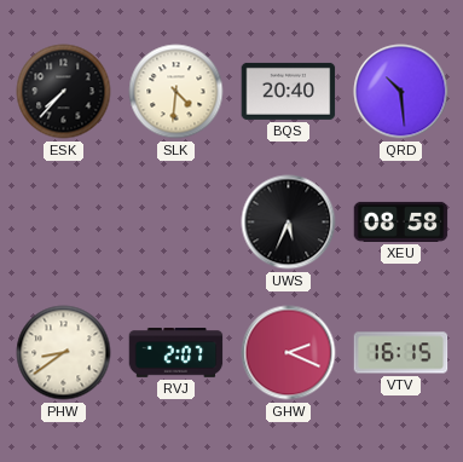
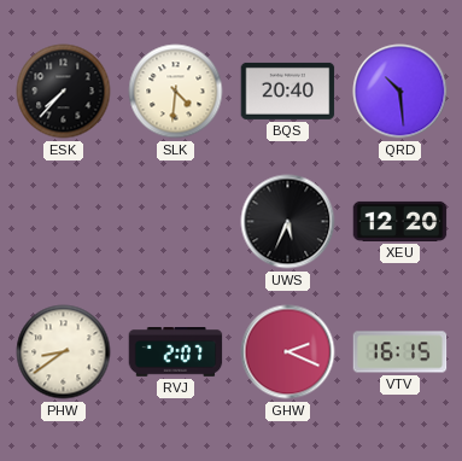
XEU: 08:58 -> 12:20 (400, 221)
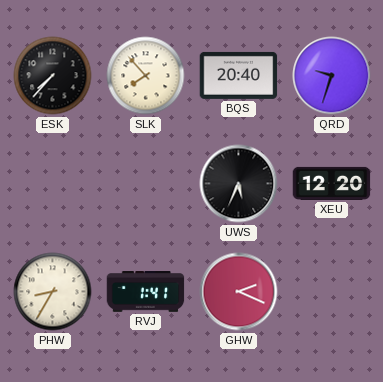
SLK: 4:31 -> 7:53 (146, 76)
QRD: 10:29 -> 9:33 (332, 76)
PHW: 8:39 -> 8:35 (53, 292)
RVJ: 2:07 -> 1:41 (146, 292)
VTV: 16:15 -> none (400, 352)
